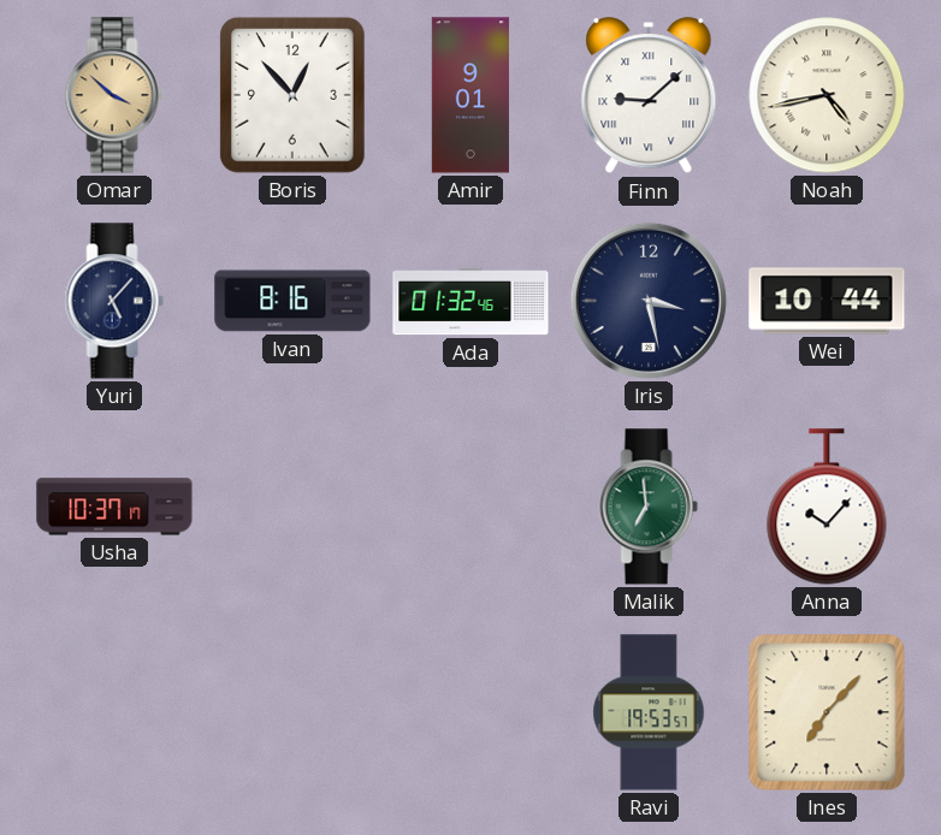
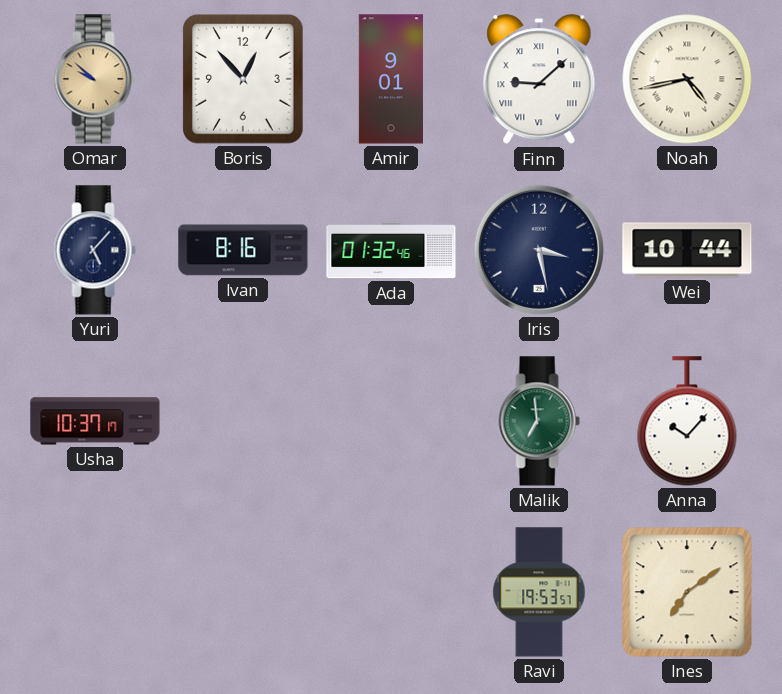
Omar: 3:52 -> 9:52 (95, 79)
Ines: 7:07 -> 7:09 (687, 592)
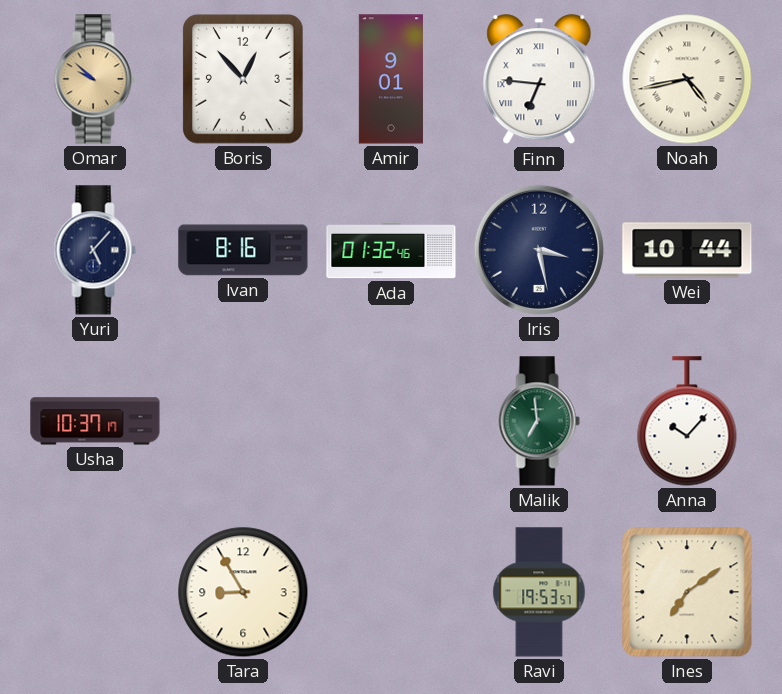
Finn: 9:08 -> 6:46 (539, 80)
Tara: none -> 8:55 (243, 592)
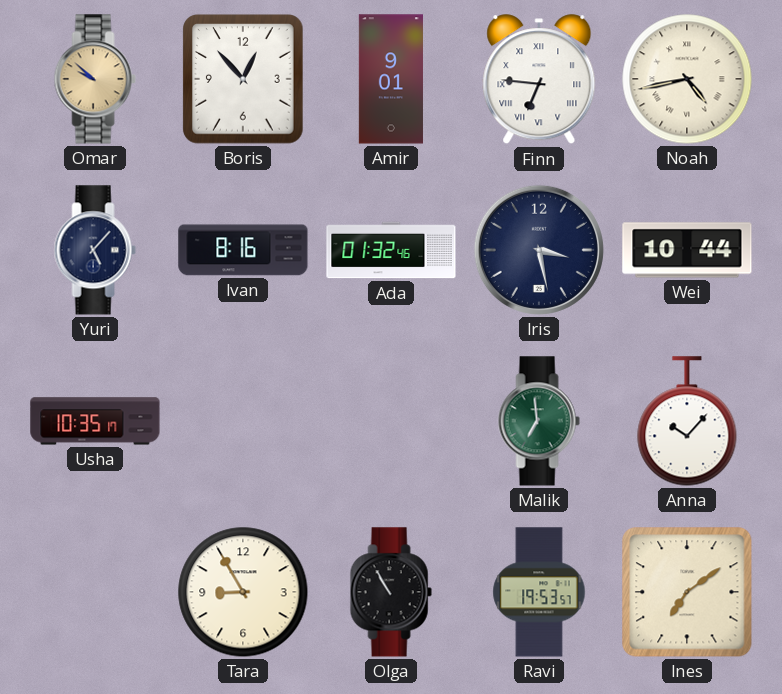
Usha: 10:37 -> 10:35 (95, 421)
Olga: none -> 10:55 (391, 592)
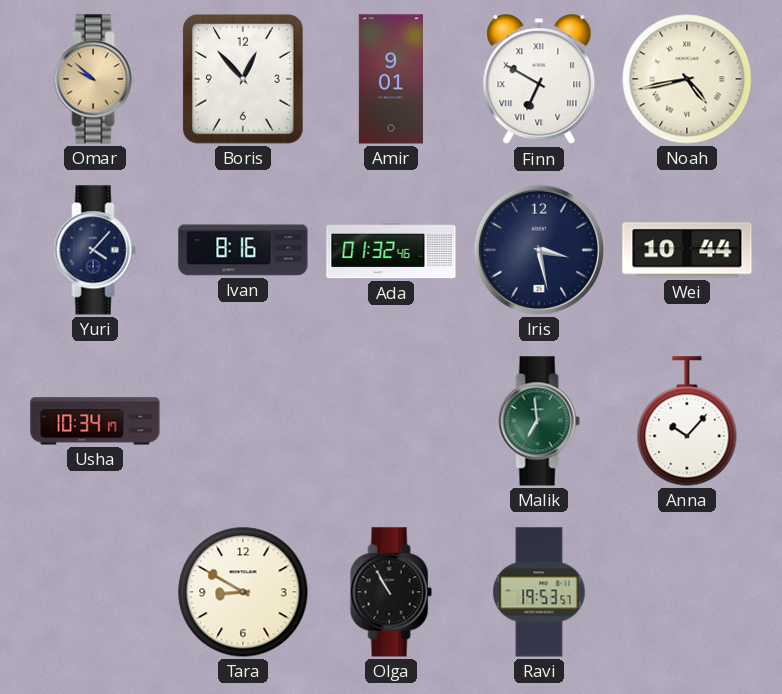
Finn: 6:46 -> 6:50 (539, 80)
Yuri: 5:07 -> 4:07 (95, 250)
Usha: 10:35 -> 10:34 (95, 421)
Tara: 8:55 -> 8:50 (243, 592)
Ines: 7:09 -> none (687, 592)
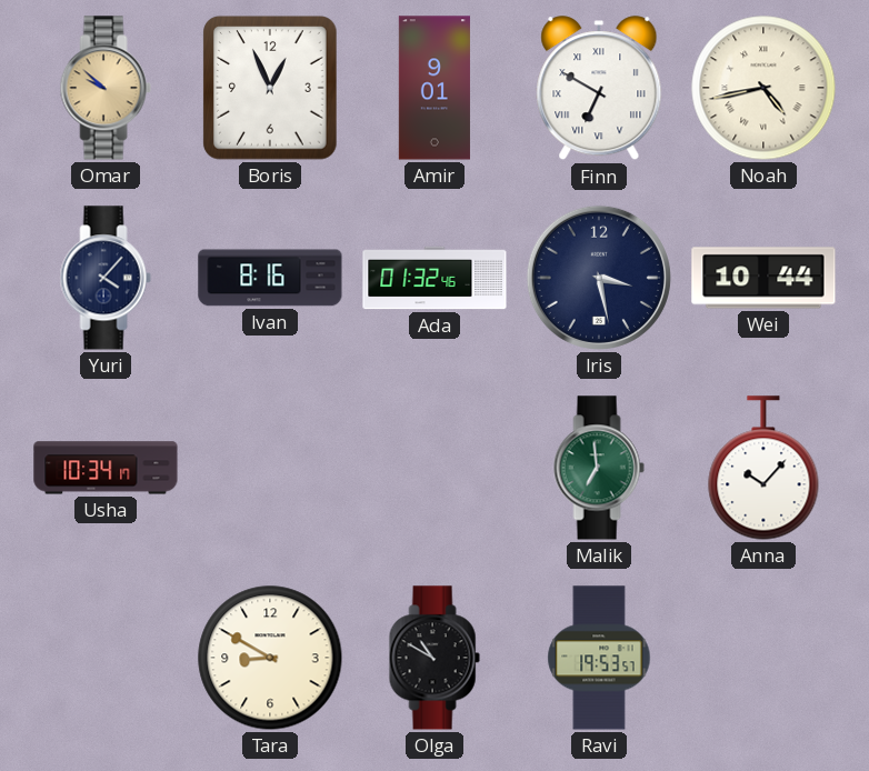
Boris: 12:53 -> 12:56 (270, 88)
Olga: 10:55 -> 10:50 (434, 658)
